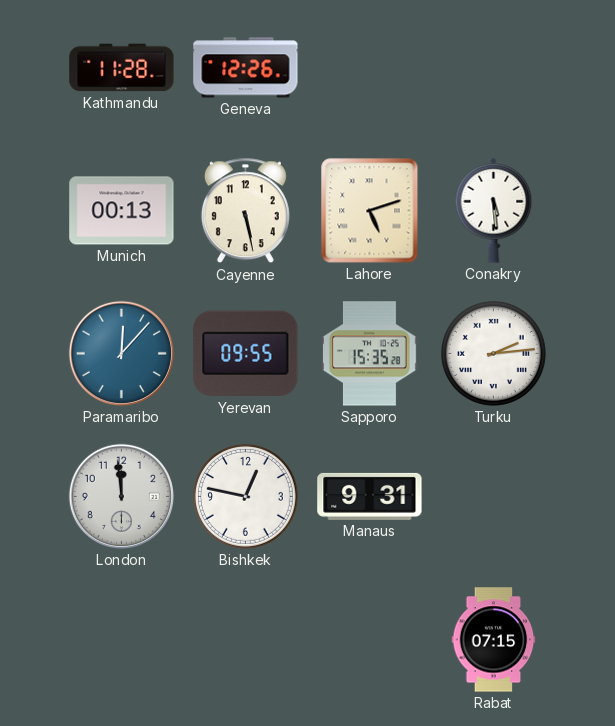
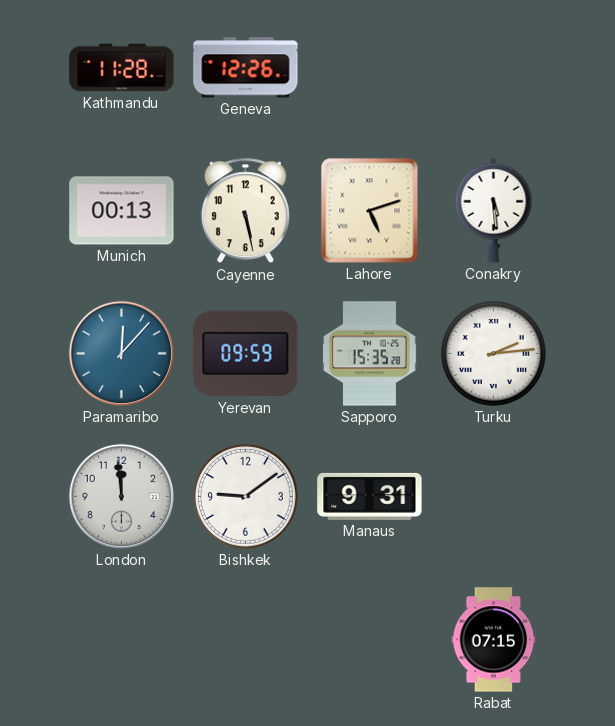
Yerevan: 09:55 -> 09:59 (246, 354)
Bishkek: 12:47 -> 9:09 (245, 496)
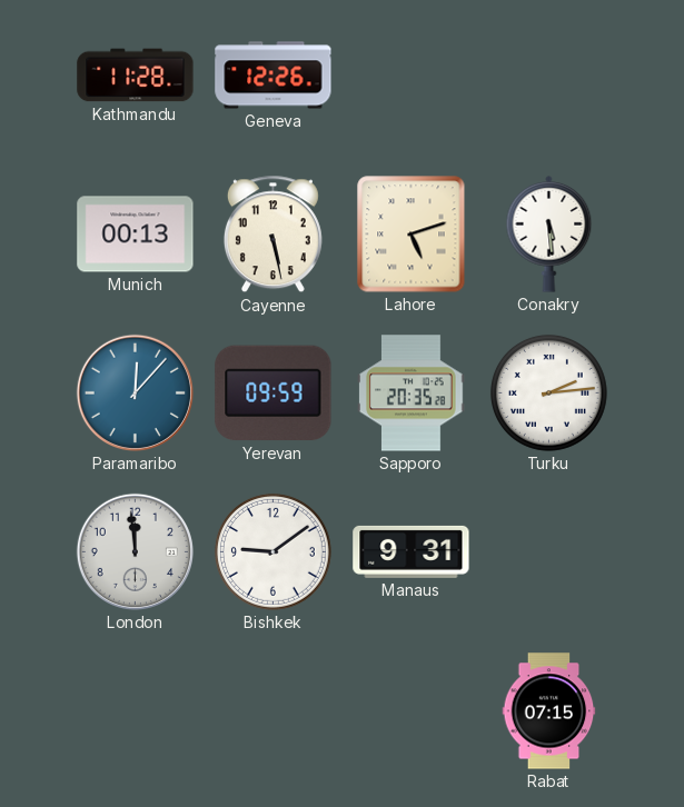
Sapporo: 15:35 -> 20:35 (412, 393)
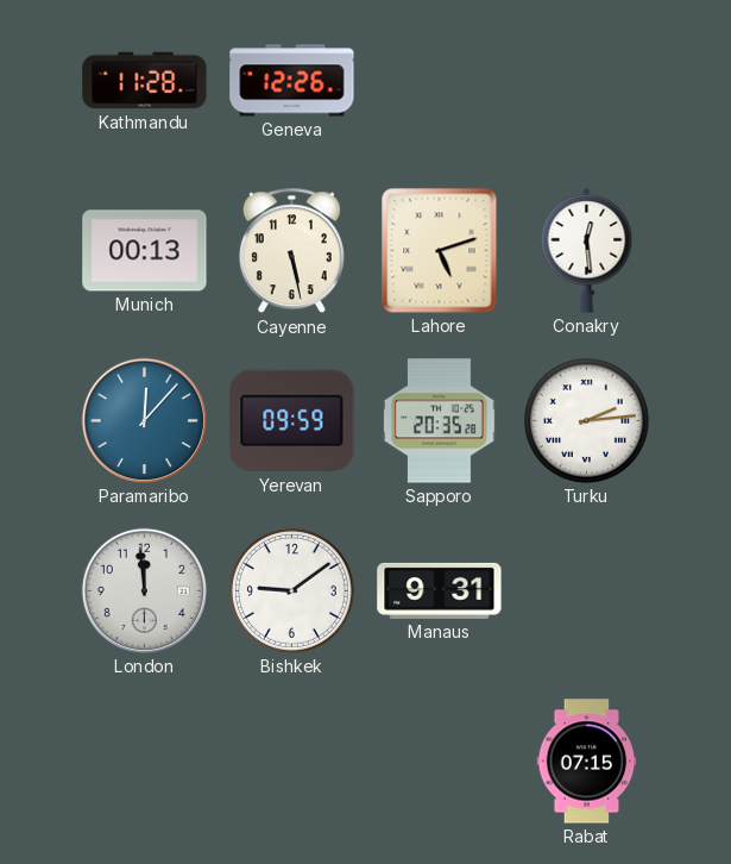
Conakry: 5:29 -> 12:29 (587, 251)
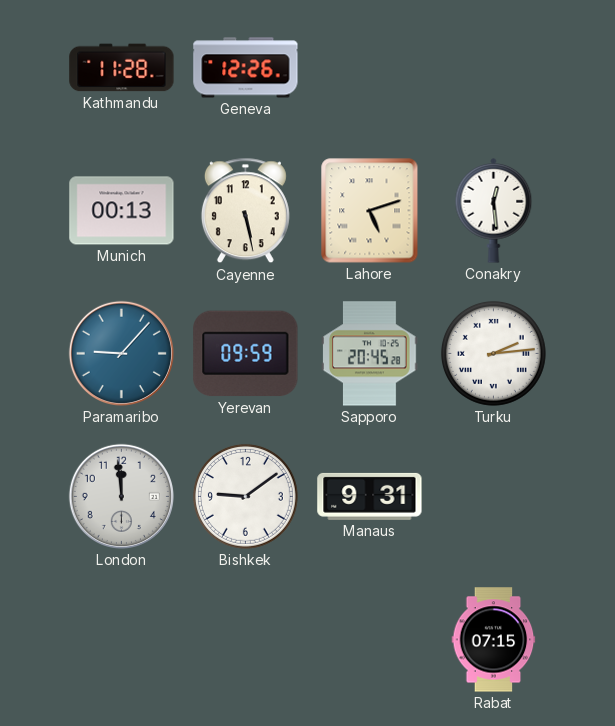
Paramaribo: 12:07 -> 9:07 (121, 353)
Sapporo: 20:35 -> 20:45 (370, 354)
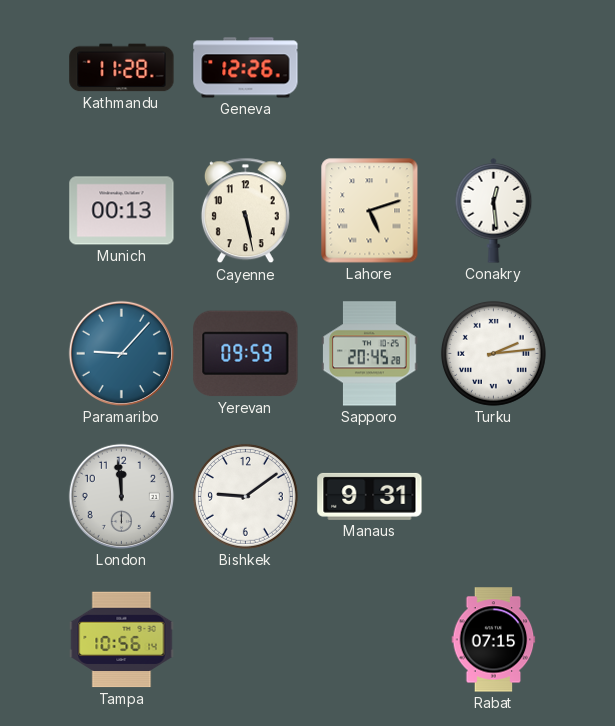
Tampa: none -> 10:56 (122, 640)
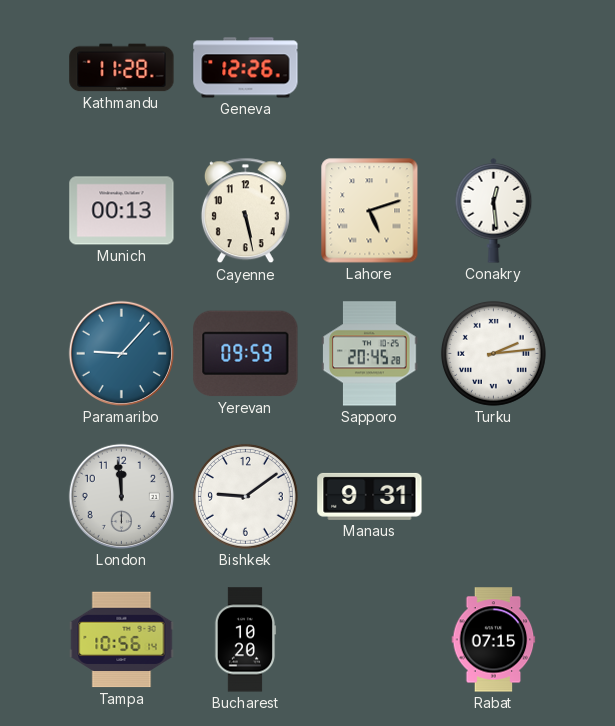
Bucharest: none -> 10:20 (245, 640)
